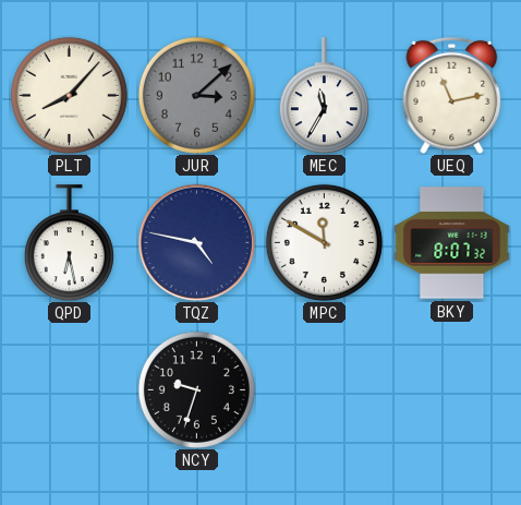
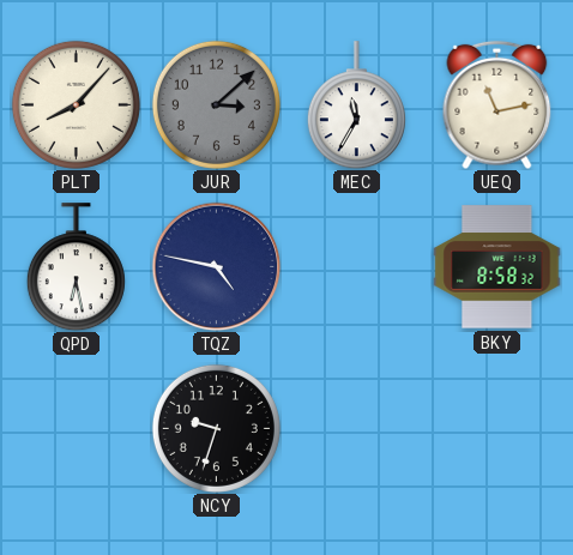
MPC: 11:50 -> none (324, 242)
BKY: 8:07 -> 8:58 (497, 267)
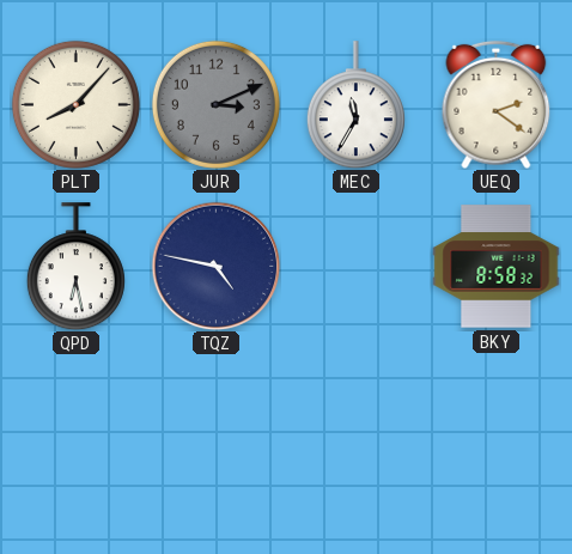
JUR: 3:08 -> 3:11 (215, 104)
UEQ: 11:13 -> 2:21 (497, 104)
NCY: 9:33 -> none (216, 428)
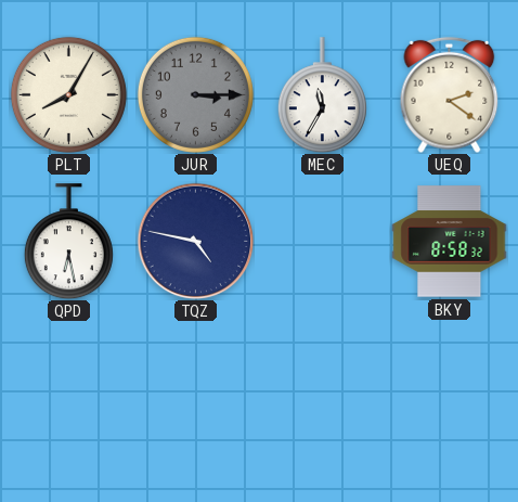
PLT: 8:07 -> 8:05 (68, 94)
JUR: 3:11 -> 3:15 (195, 94)
